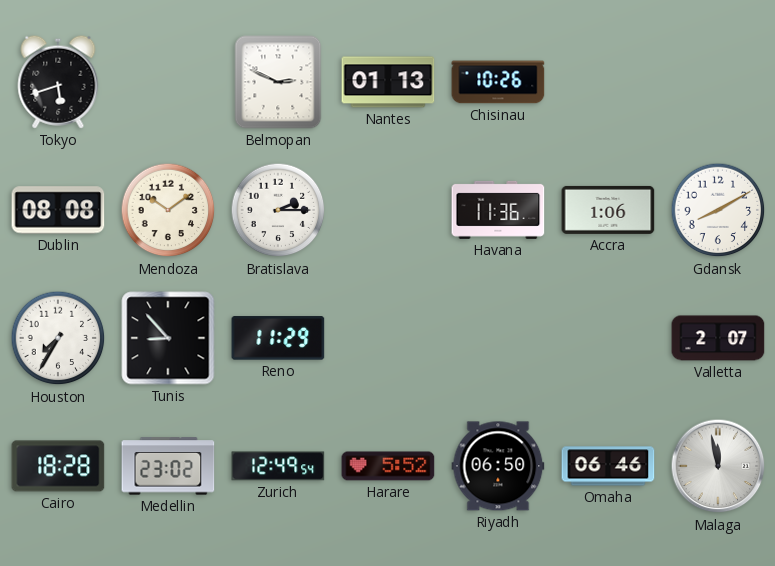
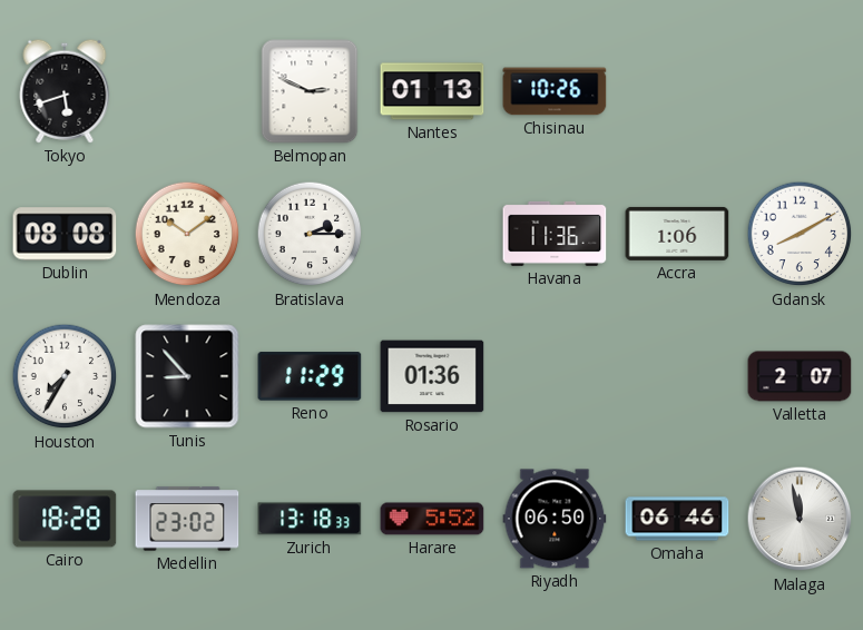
Rosario: none -> 01:36 (432, 376)
Zurich: 12:49 -> 13:18 (310, 519)
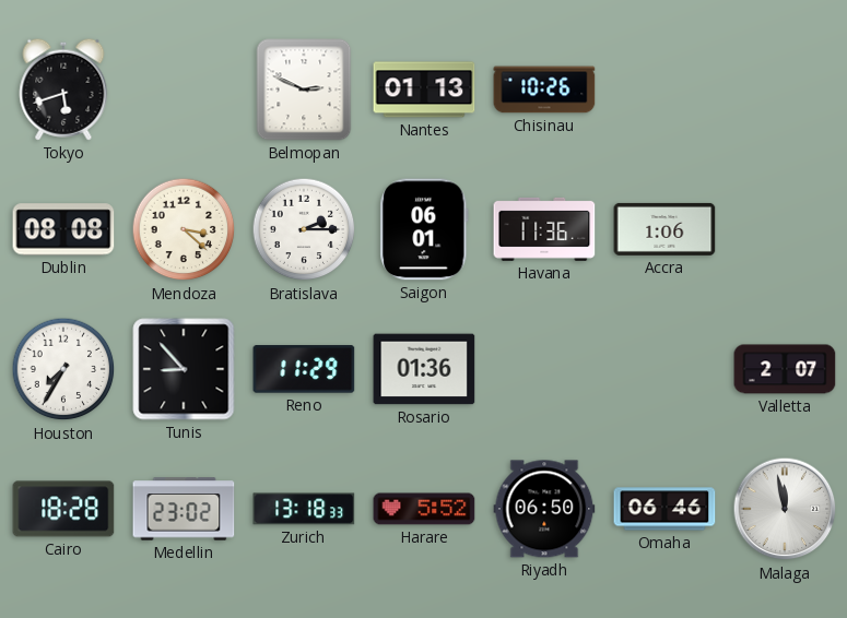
Mendoza: 10:09 -> 3:22 (184, 229)
Saigon: none -> 06:01 (424, 229)
Gdansk: 8:10 -> none (800, 234)
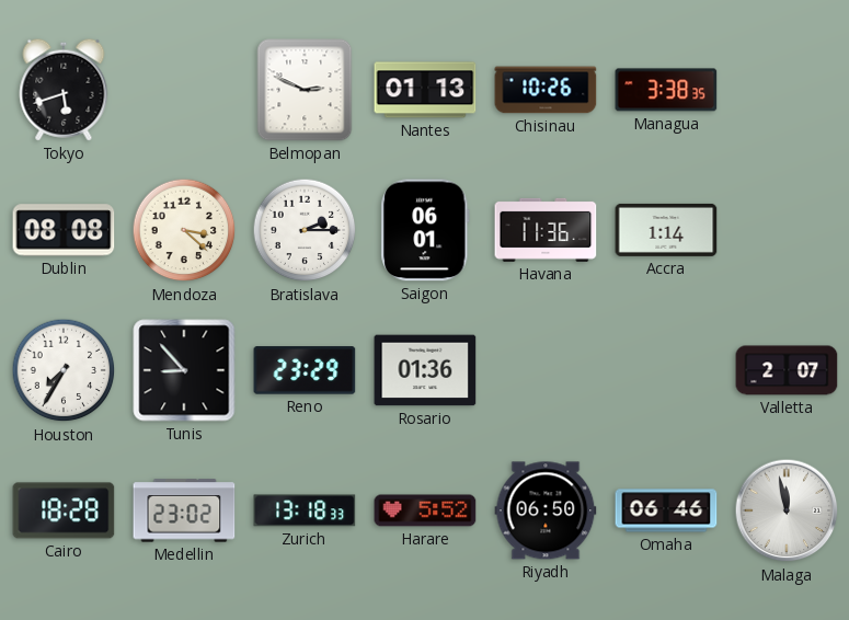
Managua: none -> 3:38 (666, 90)
Accra: 1:06 -> 1:14 (666, 230)
Reno: 11:29 -> 23:29 (305, 370)
